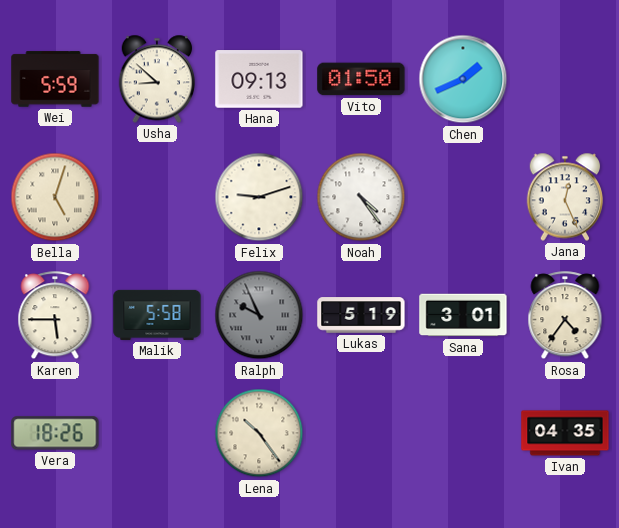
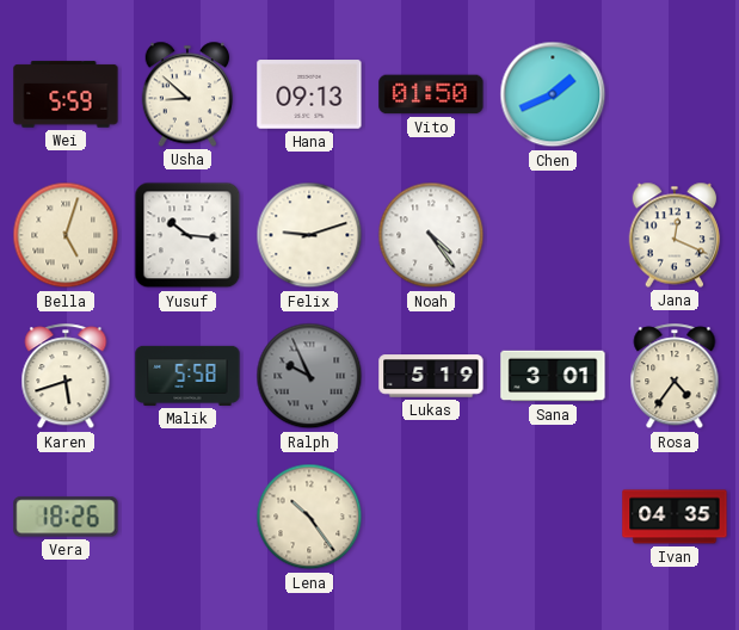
Yusuf: none -> 10:16 (187, 235)
Jana: 12:26 -> 12:19 (675, 235)
Karen: 5:45 -> 5:42 (66, 377)
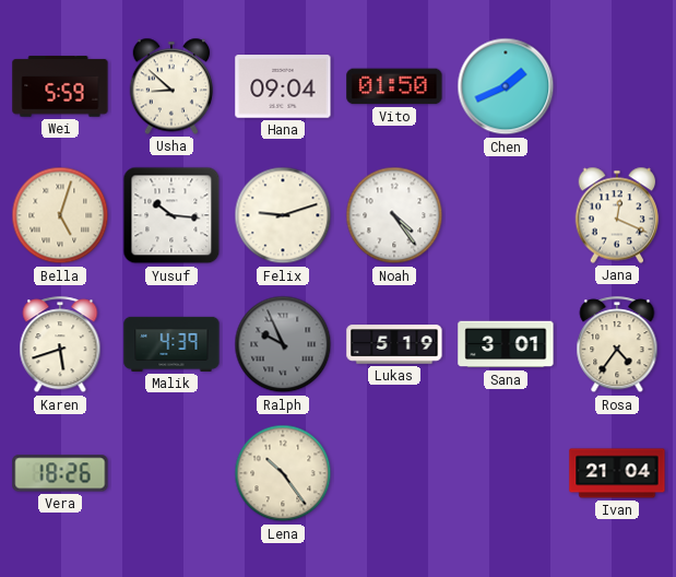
Hana: 09:13 -> 09:04 (283, 86)
Malik: 5:58 -> 4:39 (171, 344)
Ivan: 04:35 -> 21:04 (617, 473)
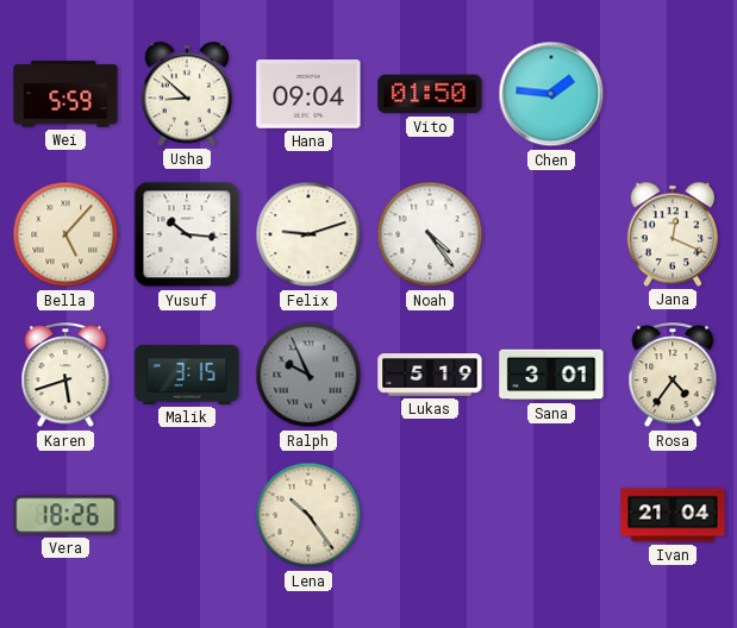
Chen: 1:41 -> 1:46 (551, 94)
Bella: 5:03 -> 5:07 (65, 234)
Malik: 4:39 -> 3:15 (187, 375)
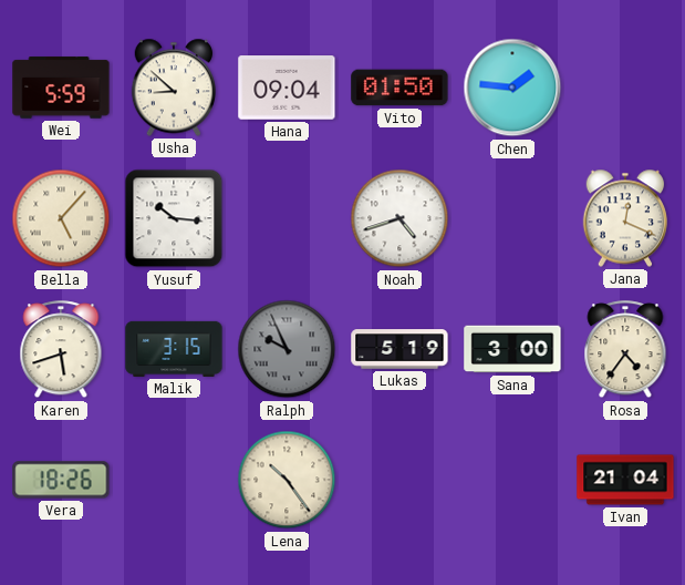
Felix: 9:12 -> none (308, 234)
Noah: 4:24 -> 4:42 (399, 218)
Sana: 3:01 -> 3:00 (512, 349)
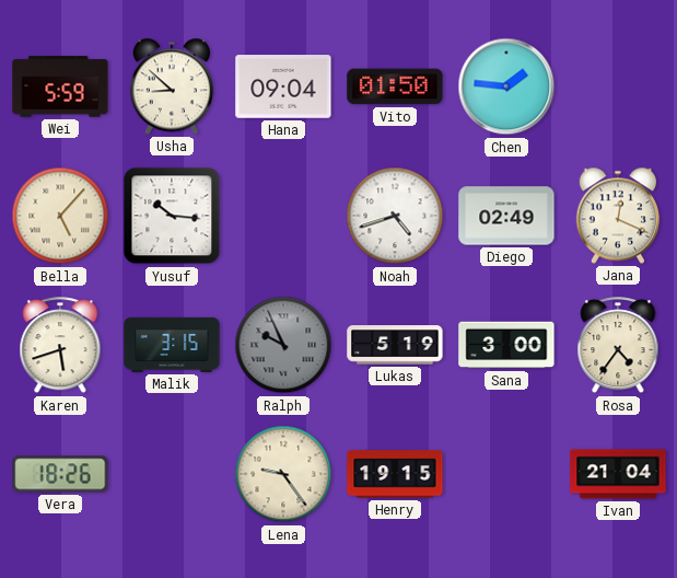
Diego: none -> 02:49 (506, 216)
Lena: 10:24 -> 9:24 (283, 474)
Henry: none -> 19:15 (395, 474)
